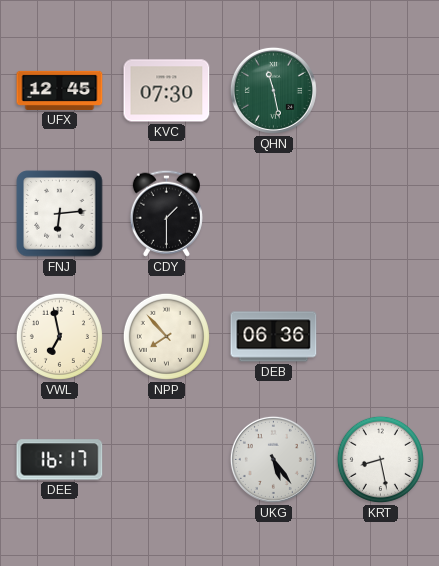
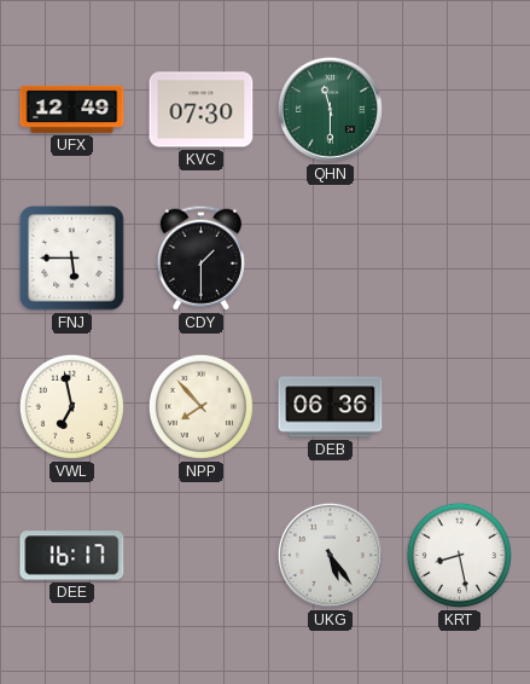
UFX: 12:45 -> 12:49 (72, 109)
QHN: 11:28 -> 11:30 (330, 109)
FNJ: 6:14 -> 5:45 (72, 259)
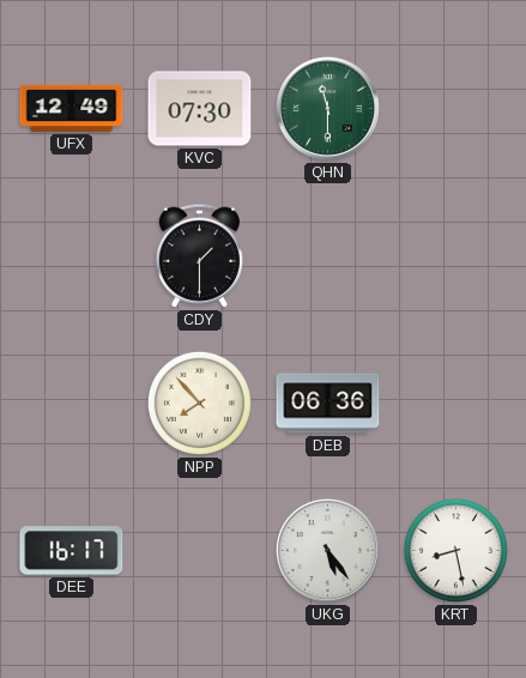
FNJ: 5:45 -> none (72, 259)
VWL: 6:58 -> none (71, 406)
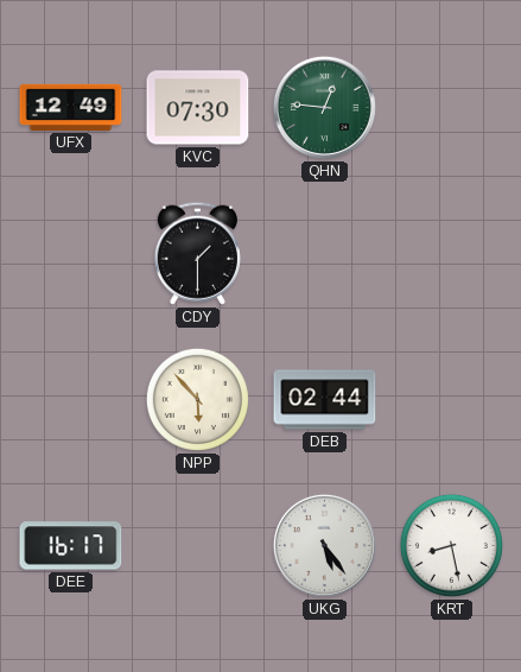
QHN: 11:30 -> 12:46 (324, 107)
NPP: 7:53 -> 5:53 (197, 399)
DEB: 06:36 -> 02:44 (325, 400)
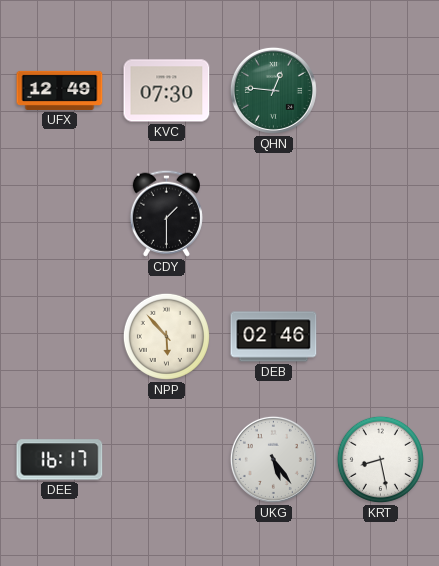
DEB: 02:44 -> 02:46 (274, 337)
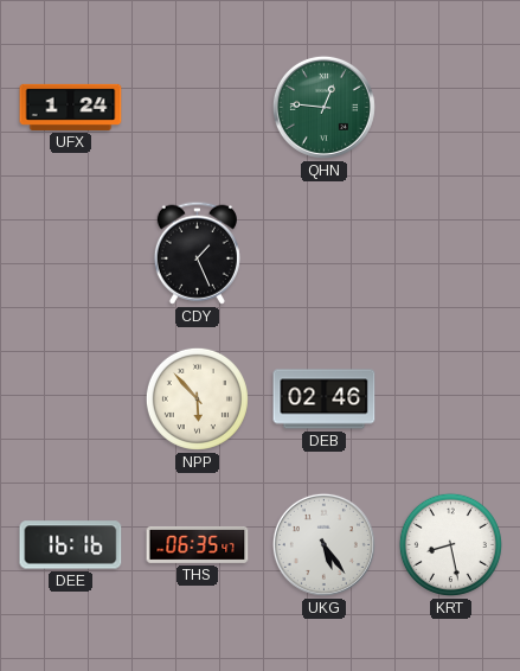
UFX: 12:49 -> 1:24 (71, 107)
KVC: 07:30 -> none (167, 91)
CDY: 1:30 -> 1:26 (197, 253)
DEE: 16:17 -> 16:16 (71, 545)
THS: none -> 06:35 (198, 544)
